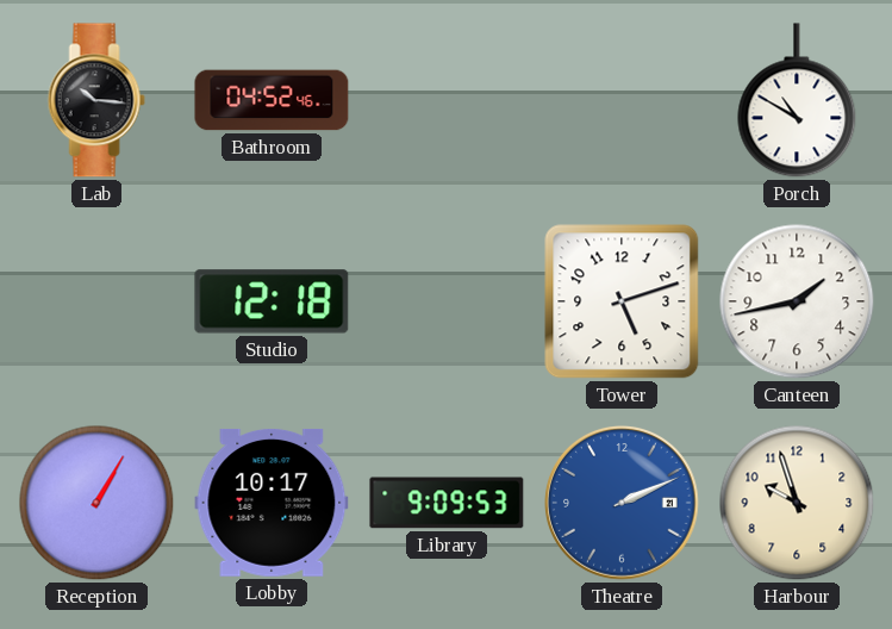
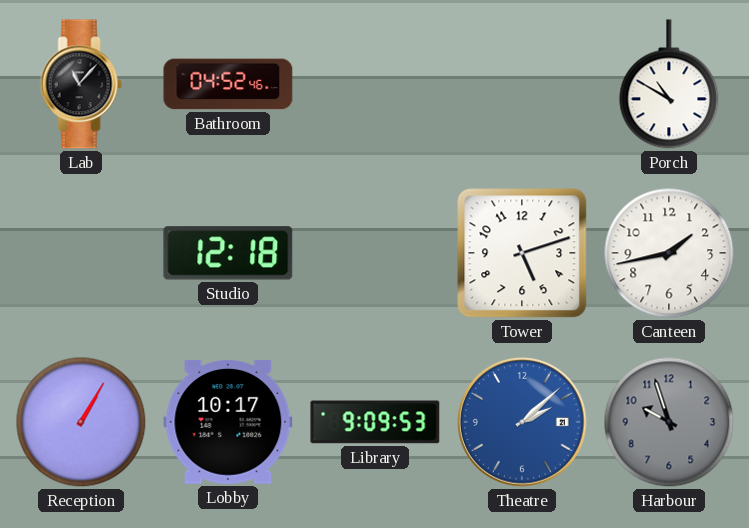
Lab: 10:16 -> 11:07 (81, 84)
Theatre: 2:11 -> 2:08 (523, 423)
Harbour dial: cream -> grey (669, 422)
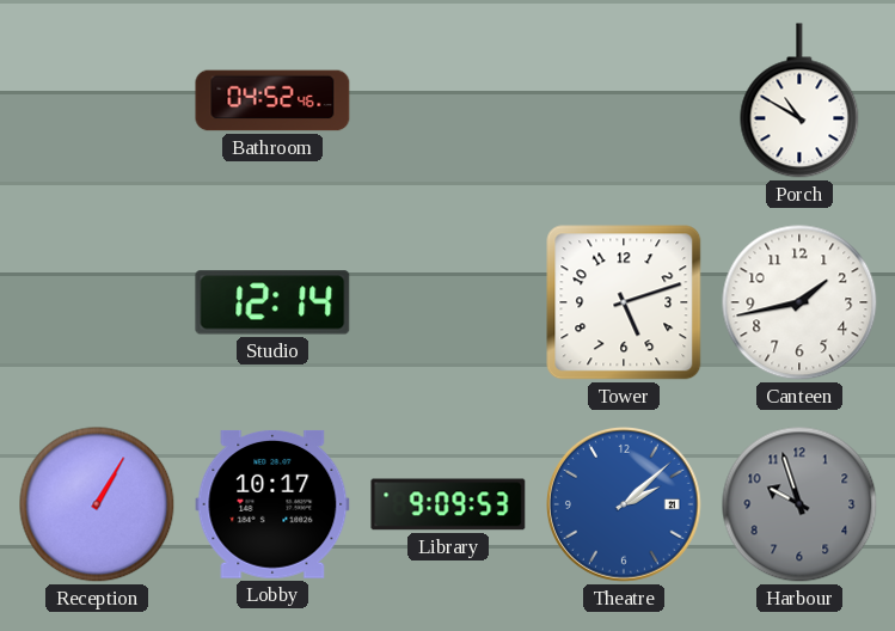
Lab: 11:07 -> none (81, 84)
Studio: 12:18 -> 12:14 (272, 302)
